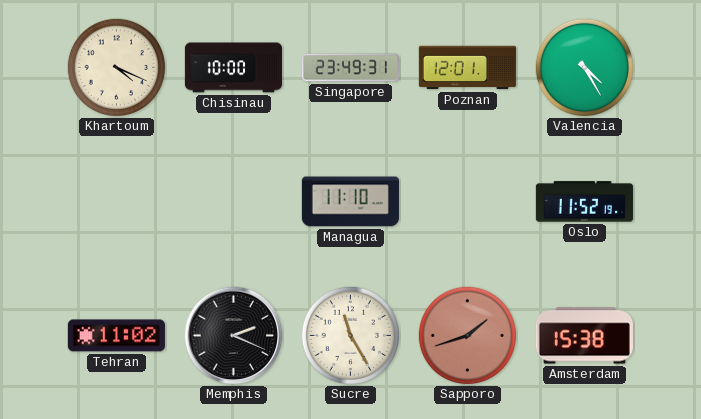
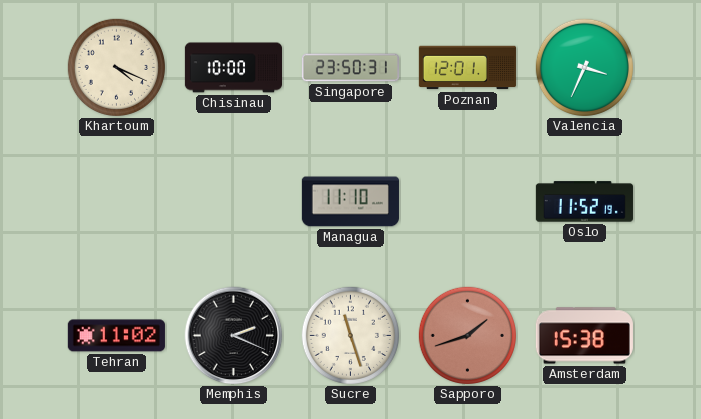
Singapore: 23:49 -> 23:50 (350, 68)
Valencia: 4:25 -> 3:34 (584, 67)
Sucre: 11:25 -> 11:27 (350, 335)
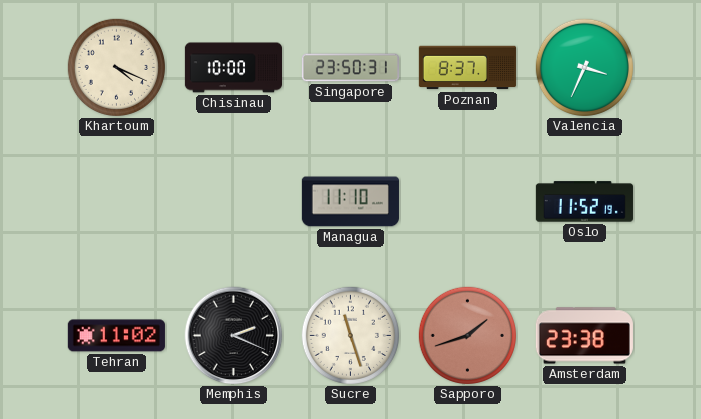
Poznan: 12:01 -> 8:37 (467, 68)
Amsterdam: 15:38 -> 23:38 (584, 336)
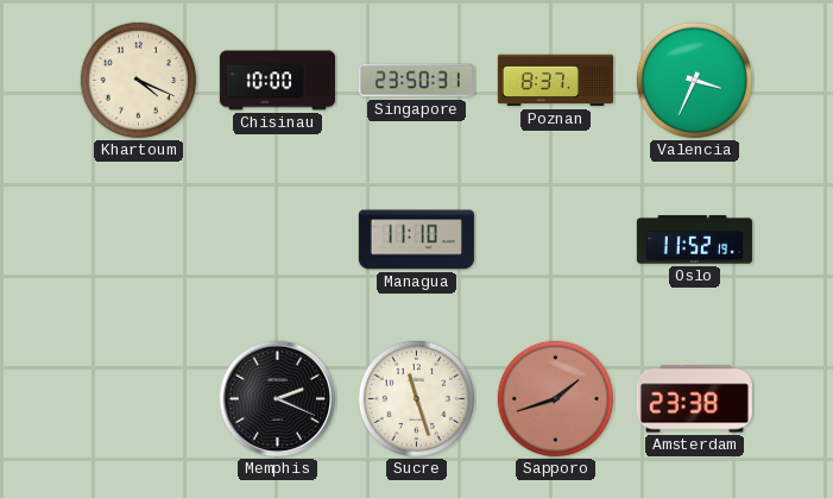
Tehran: 11:02 -> none (116, 336)
